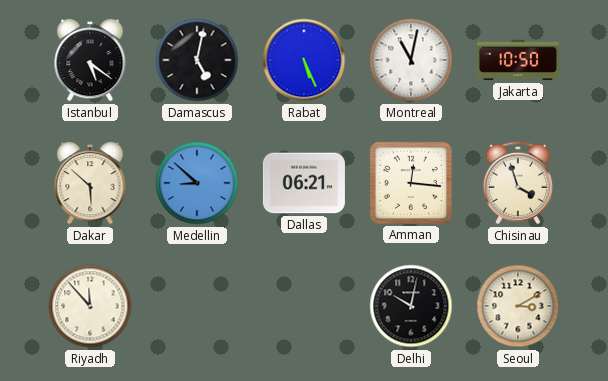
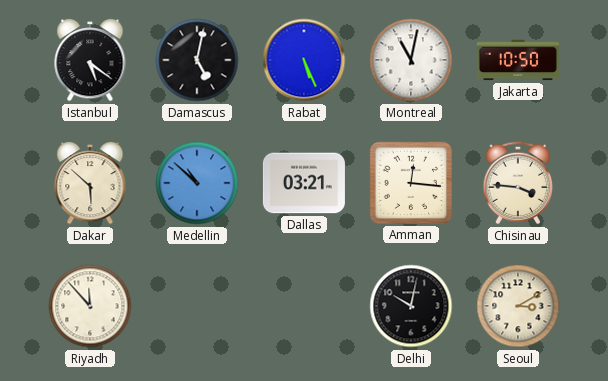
Medellin: 8:52 -> 10:52 (197, 183)
Dallas: 06:21 -> 03:21 (304, 183)
Chisinau: 3:57 -> 3:46 (518, 183)
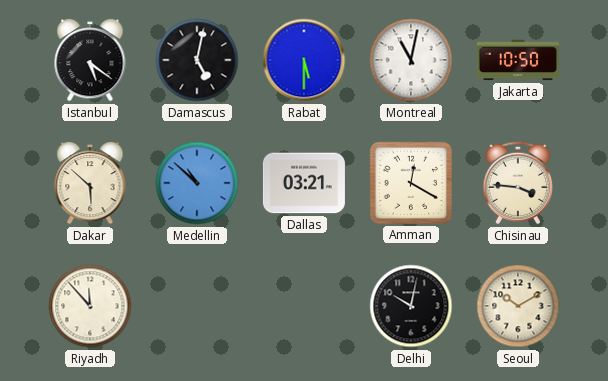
Rabat: 5:26 -> 5:30 (304, 60)
Amman: 12:16 -> 12:20 (411, 183)
Seoul: 3:10 -> 10:10 (518, 306)
